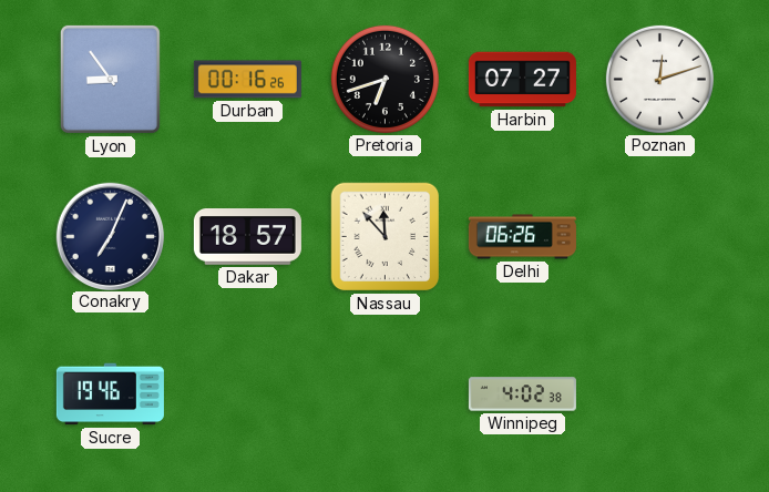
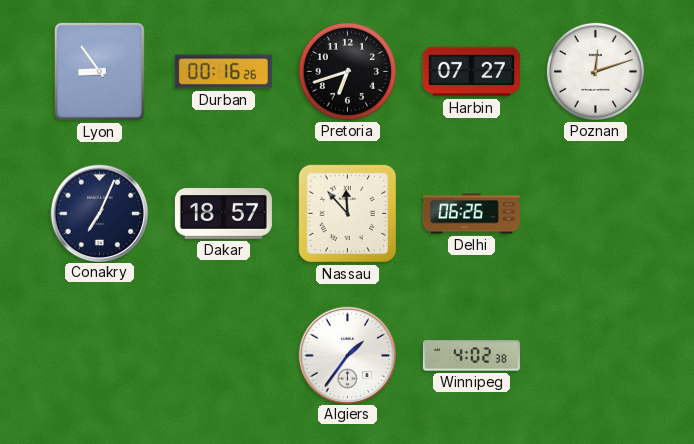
Sucre: 19:46 -> none (110, 394)
Algiers: none -> 1:36 (347, 355)
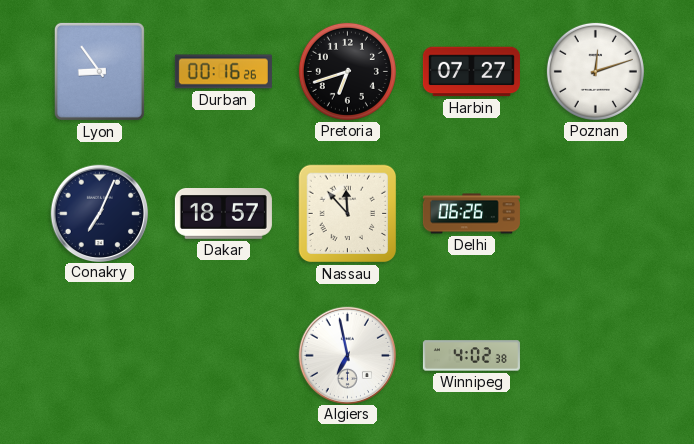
Algiers: 1:36 -> 6:58 (347, 355)
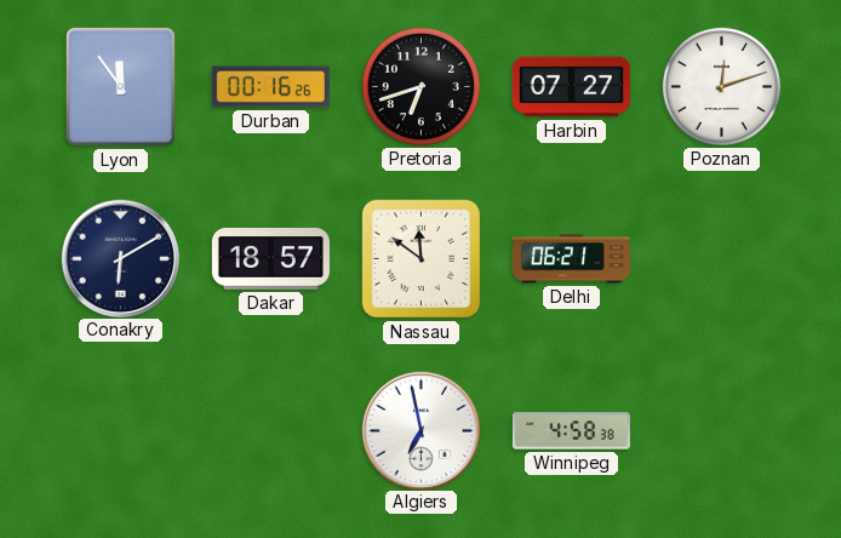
Lyon: 8:54 -> 11:54 (120, 86)
Conakry: 7:04 -> 6:10 (120, 258)
Nassau: 11:53 -> 11:51 (422, 259)
Delhi: 06:26 -> 06:21 (571, 259)
Winnipeg: 4:02 -> 4:58 (571, 431)
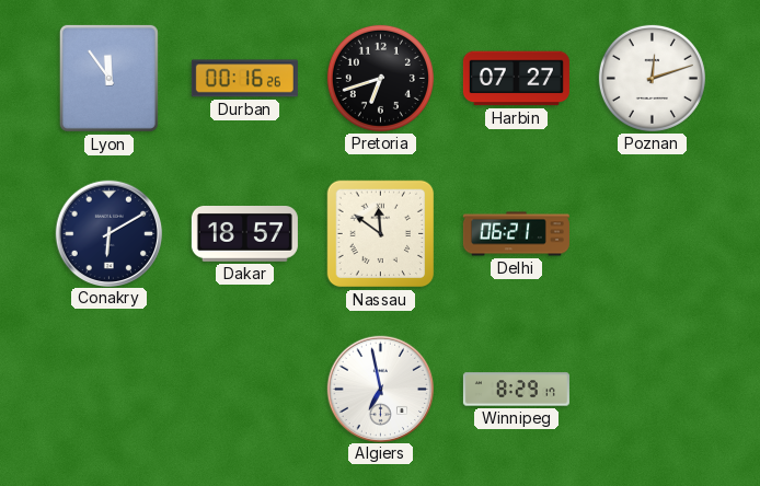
Winnipeg: 4:58 -> 8:29 (516, 390)
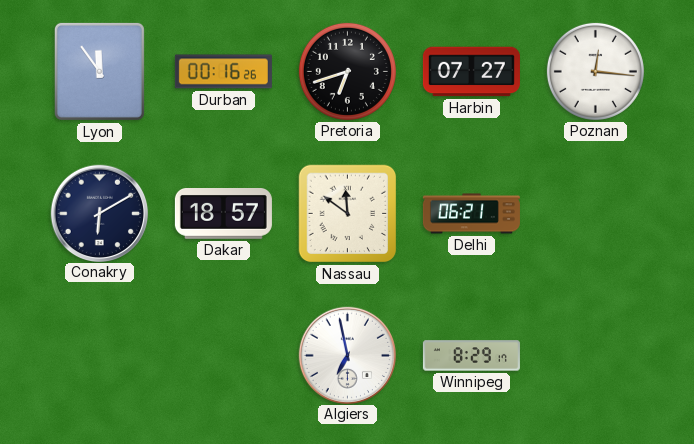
Poznan: 12:12 -> 12:16 (595, 71)
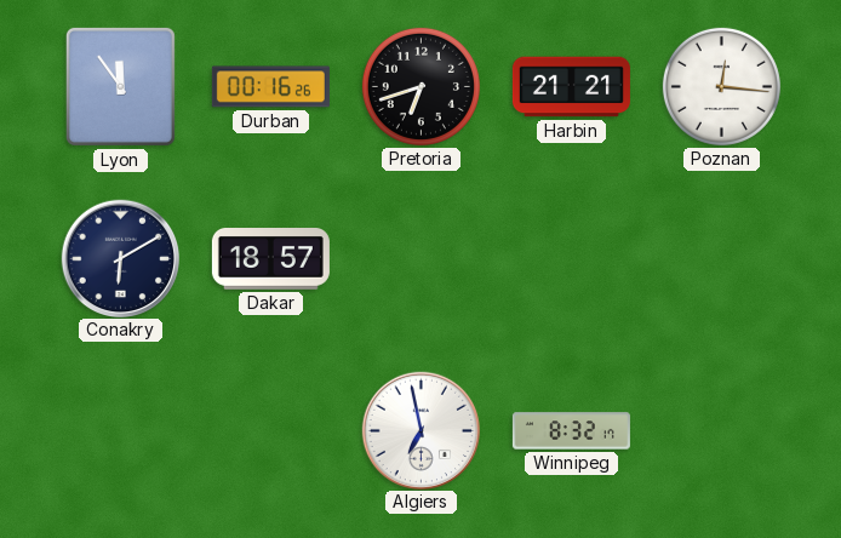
Harbin: 07:27 -> 21:21 (571, 87)
Nassau: 11:51 -> none (348, 214)
Delhi: 06:21 -> none (471, 214)
Winnipeg: 8:29 -> 8:32 (571, 431)
